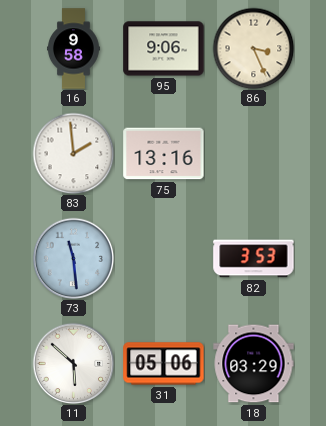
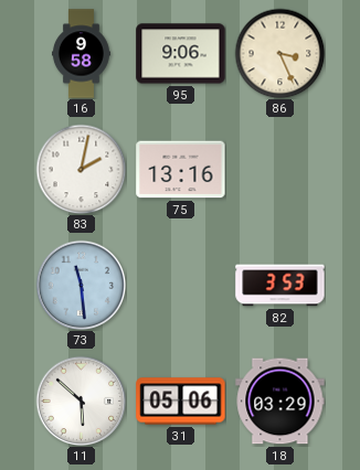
83: 1:59 -> 2:02 (81, 169)
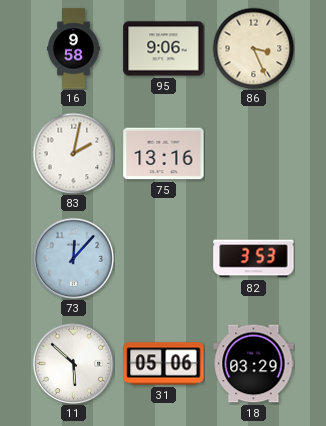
73: 11:29 -> 12:07 (73, 258)
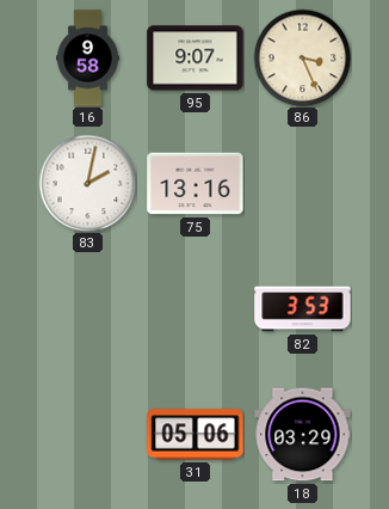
95: 9:06 -> 9:07 (196, 59)
73: 12:07 -> none (73, 258)
11: 5:52 -> none (73, 363)
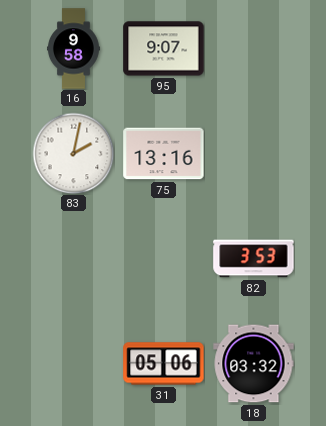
86: 3:26 -> none (302, 57)
18: 03:29 -> 03:32 (254, 364)
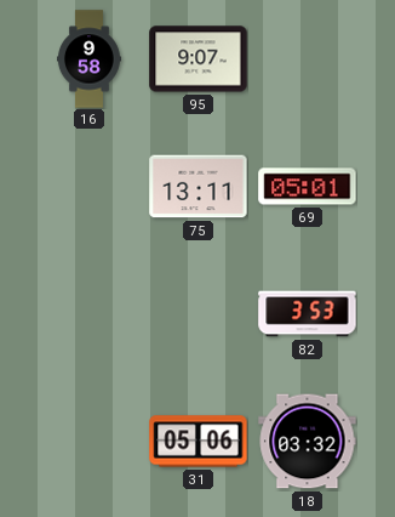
83: 2:02 -> none (73, 153)
75: 13:16 -> 13:11 (199, 187)
69: none -> 05:01 (308, 187)
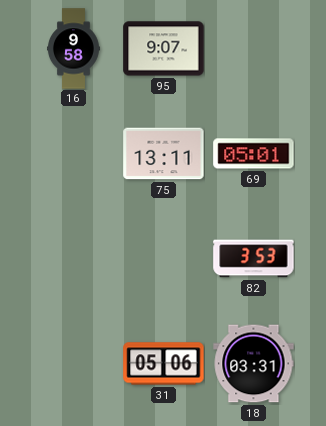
18: 03:32 -> 03:31 (254, 364)
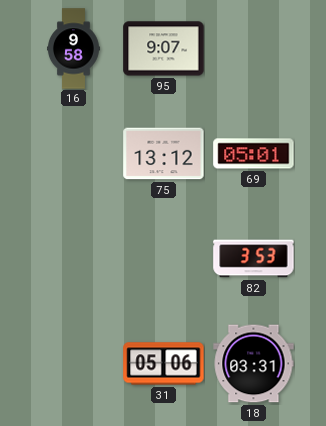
75: 13:11 -> 13:12 (164, 154)
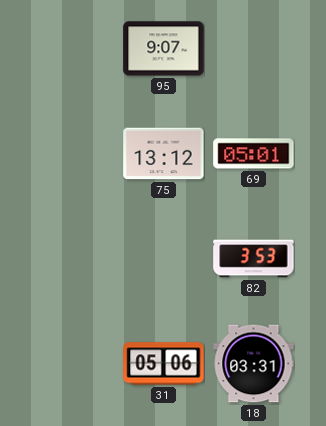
16: 9:58 -> none (74, 49)
